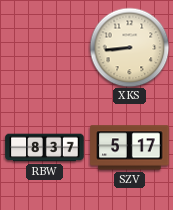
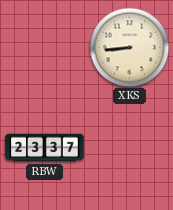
RBW: 8:37 -> 23:37 (45, 148)
SZV: 5:17 -> none (130, 148)
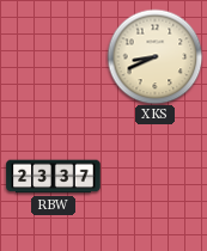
XKS: 8:44 -> 8:41 (154, 56)
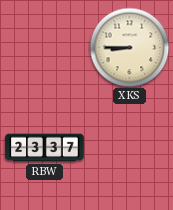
XKS: 8:41 -> 8:45 (129, 47)
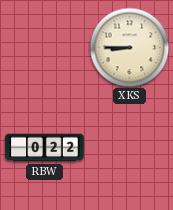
RBW: 23:37 -> 0:22 (45, 148)
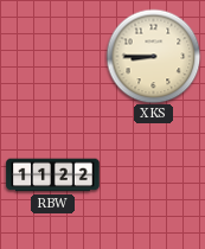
RBW: 0:22 -> 11:22 (53, 175)
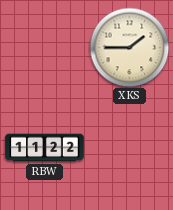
XKS: 8:45 -> 1:45 (129, 47)
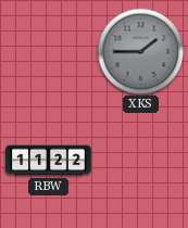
XKS dial: cream -> grey (140, 51)
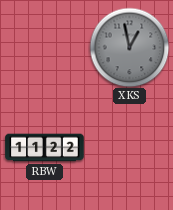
XKS: 1:45 -> 12:58 (129, 47)
